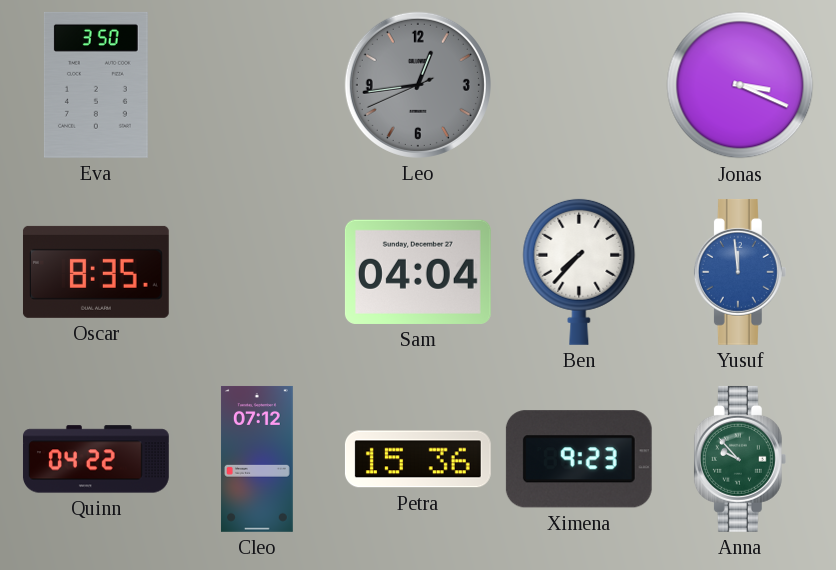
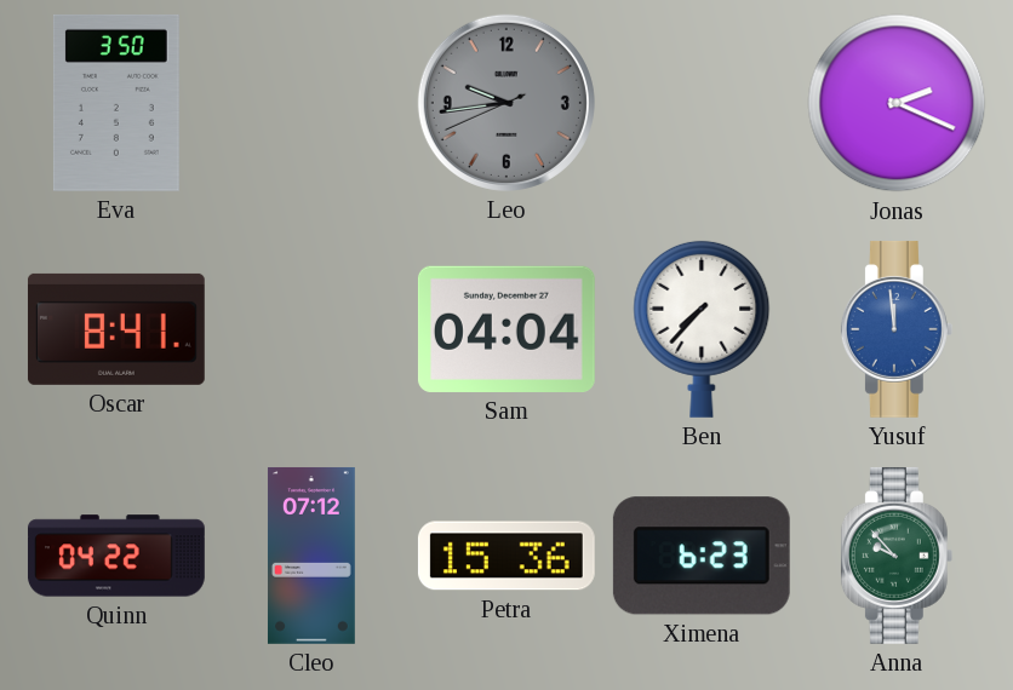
Leo: 12:43 -> 9:43 (506, 103)
Jonas: 3:19 -> 2:19 (897, 103)
Oscar: 8:35 -> 8:41 (116, 329)
Ximena: 9:23 -> 6:23 (702, 556)
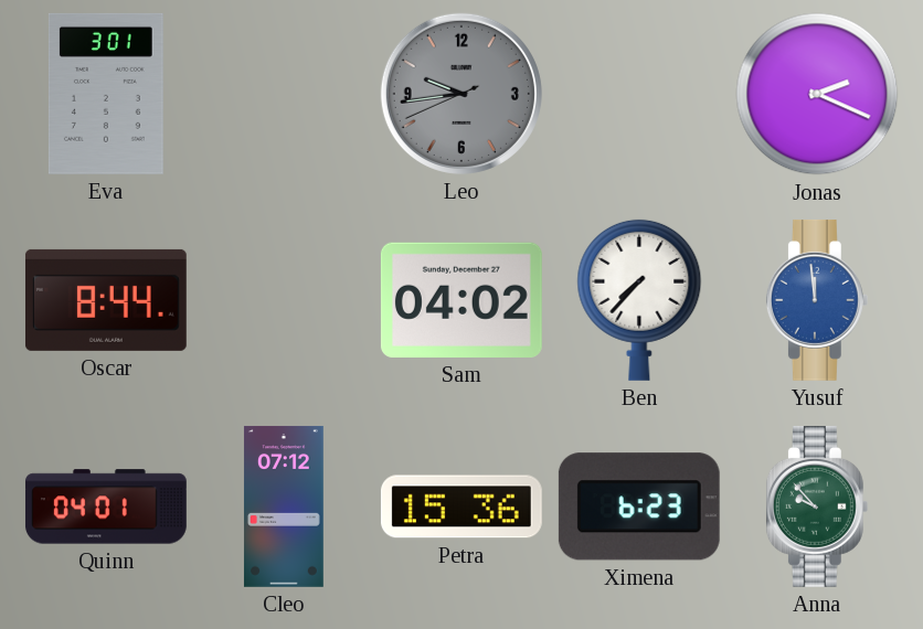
Eva: 3:50 -> 3:01 (106, 94)
Oscar: 8:41 -> 8:44 (106, 300)
Sam: 04:04 -> 04:02 (462, 300)
Quinn: 04:22 -> 04:01 (106, 507)
